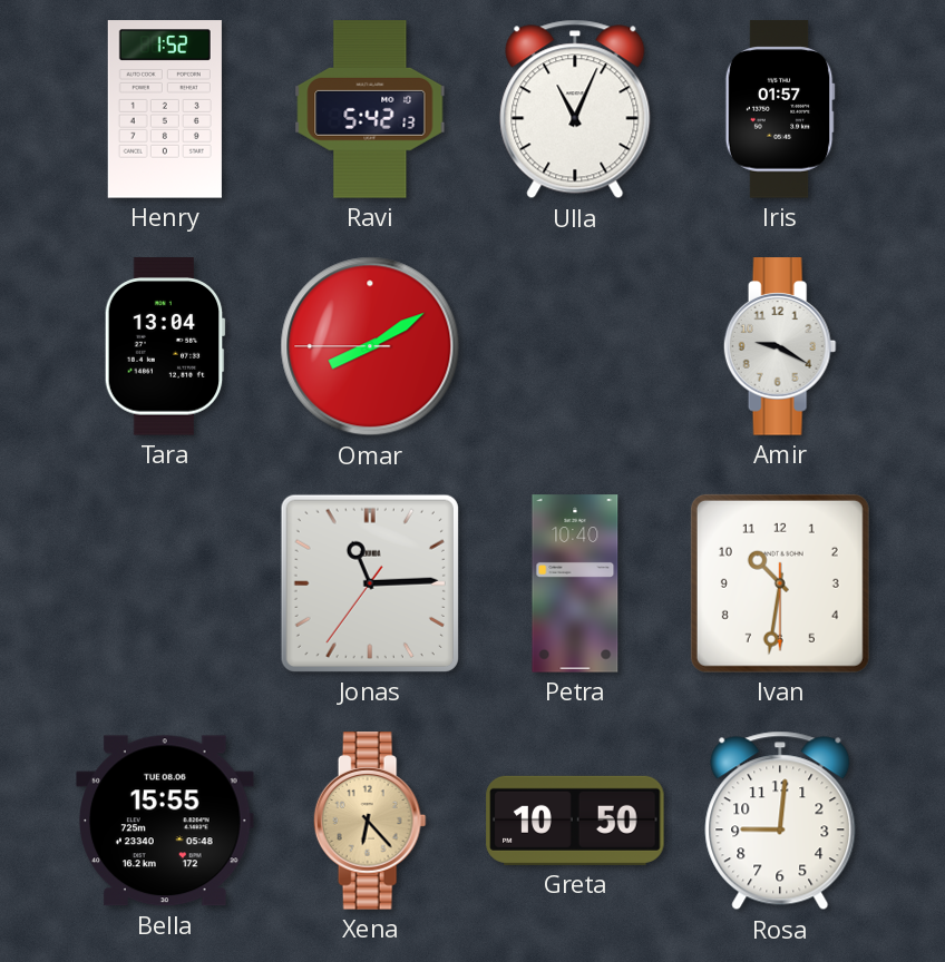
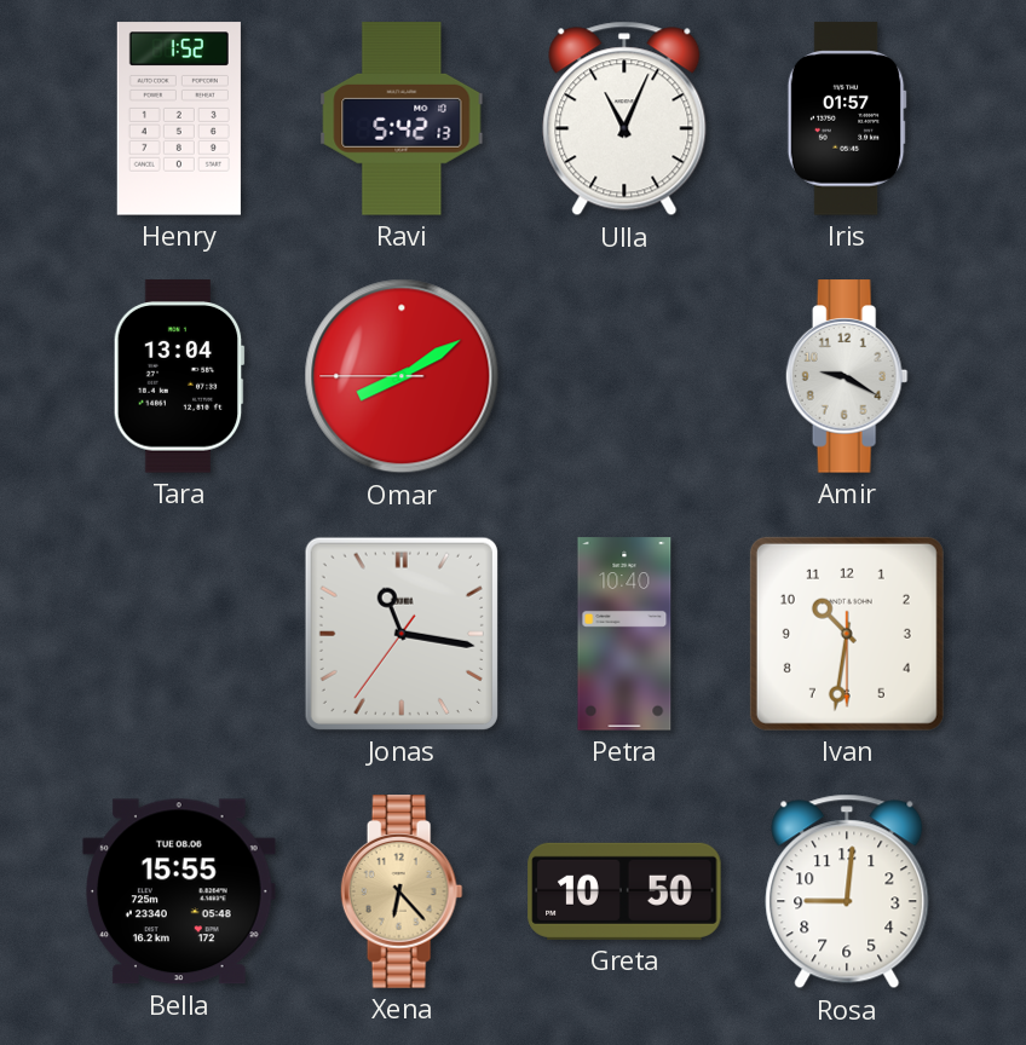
Jonas: 11:14 -> 11:16 (402, 634)
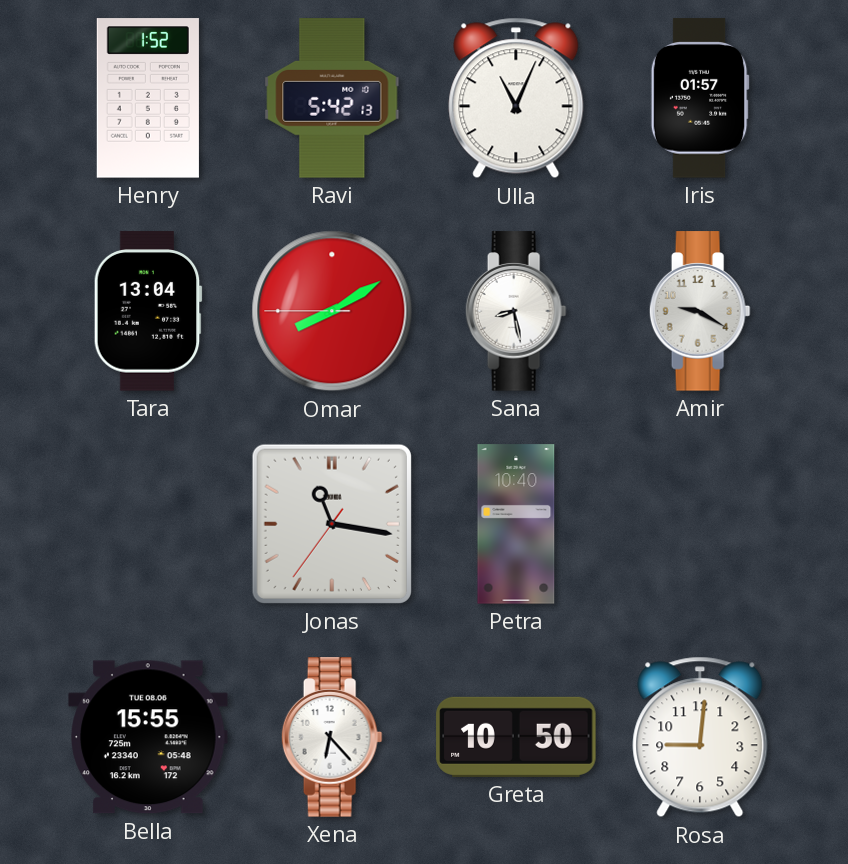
Sana: none -> 8:28 (516, 311)
Ivan: 10:31 -> none (847, 634)
Xena dial: champagne -> white (332, 737)
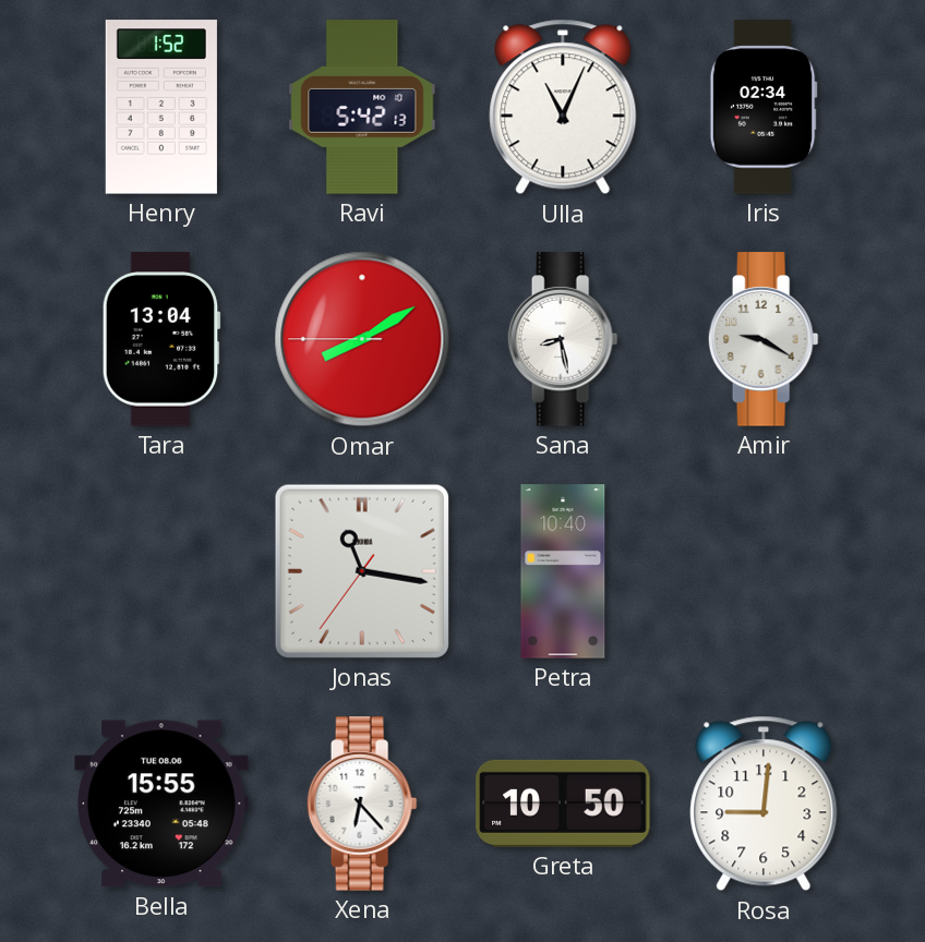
Iris: 01:57 -> 02:34 (764, 107)
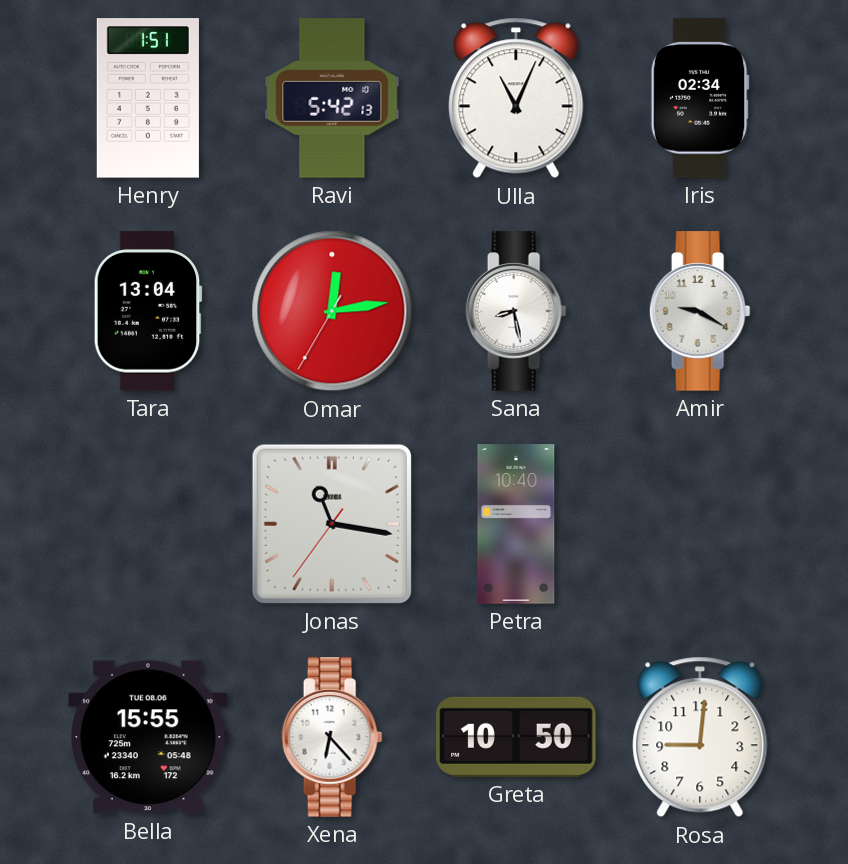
Henry: 1:52 -> 1:51 (148, 98)
Omar: 8:09 -> 12:13 (332, 311)
